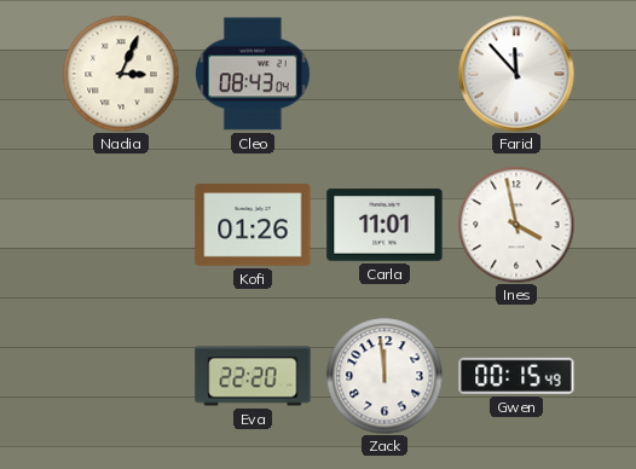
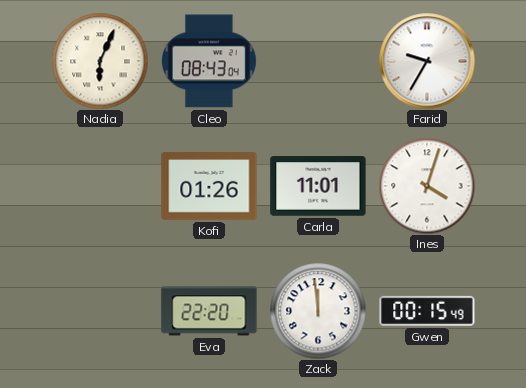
Nadia: 3:04 -> 6:04 (100, 61)
Farid: 11:53 -> 9:35 (427, 61)
Ines: 3:58 -> 4:03 (427, 186)
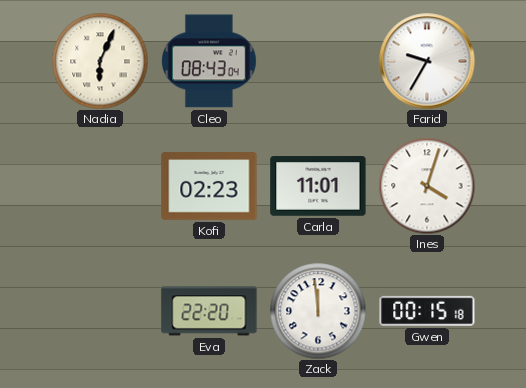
Kofi: 01:26 -> 02:23 (209, 186)
Gwen: 00:15:49 -> 00:15:18 (427, 311)
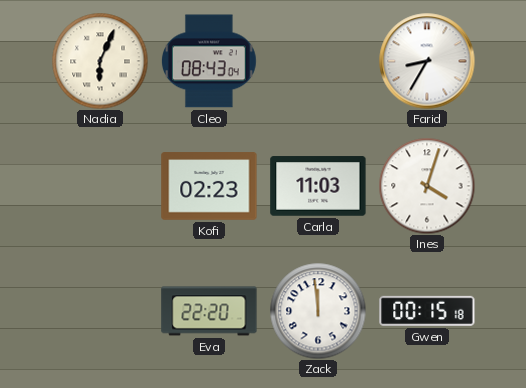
Farid: 9:35 -> 8:35 (427, 61)
Carla: 11:01 -> 11:03 (318, 186)
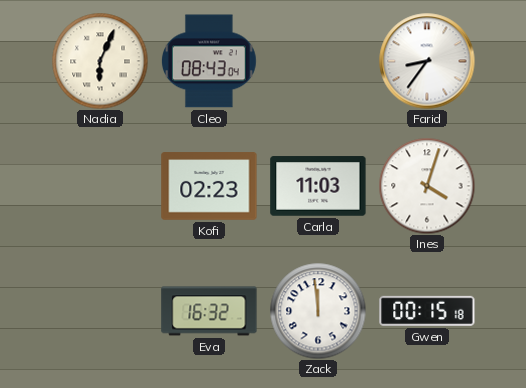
Farid: 8:35 -> 8:36 (427, 61)
Eva: 22:20 -> 16:32 (209, 311)
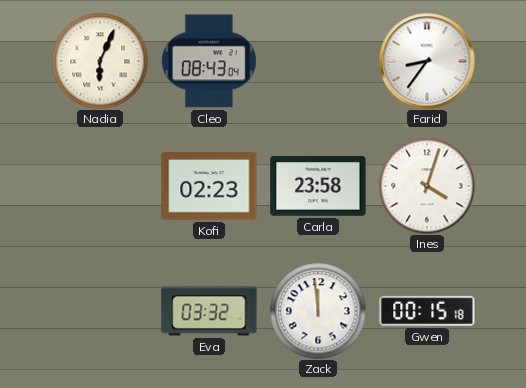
Carla: 11:03 -> 23:58 (318, 186)
Eva: 16:32 -> 03:32 (209, 311)
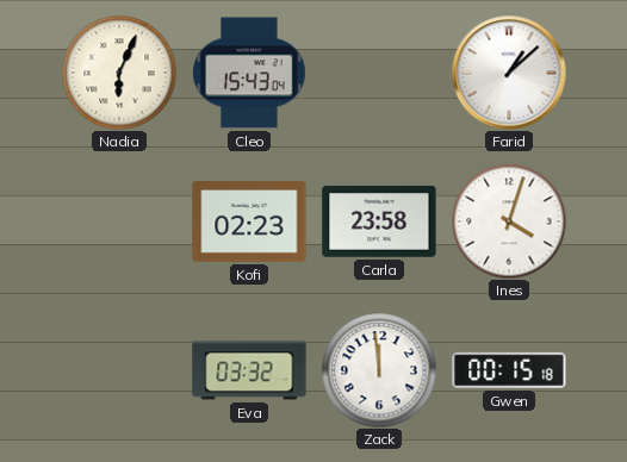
Cleo: 08:43 -> 15:43 (249, 73)
Farid: 8:36 -> 1:08 (509, 73)
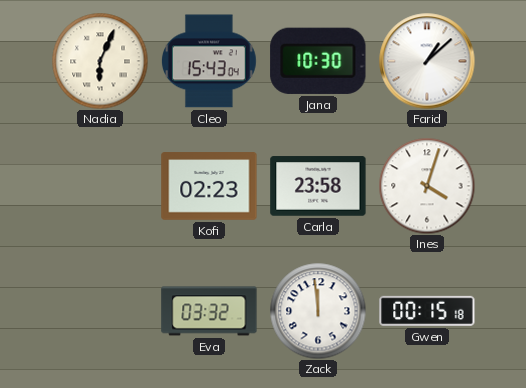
Jana: none -> 10:30 (318, 61)
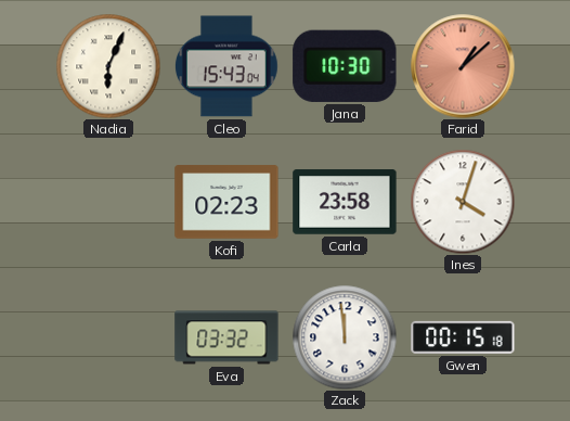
Farid dial: white -> salmon (463, 66)
